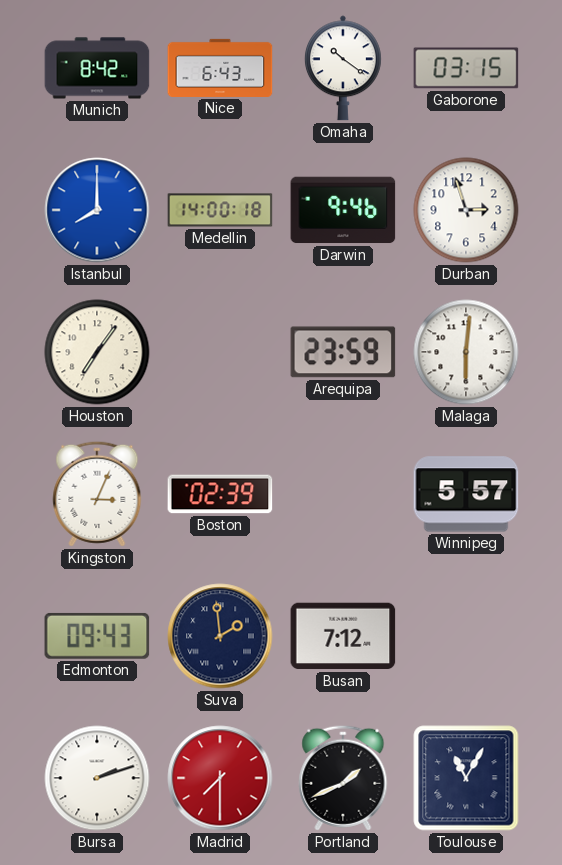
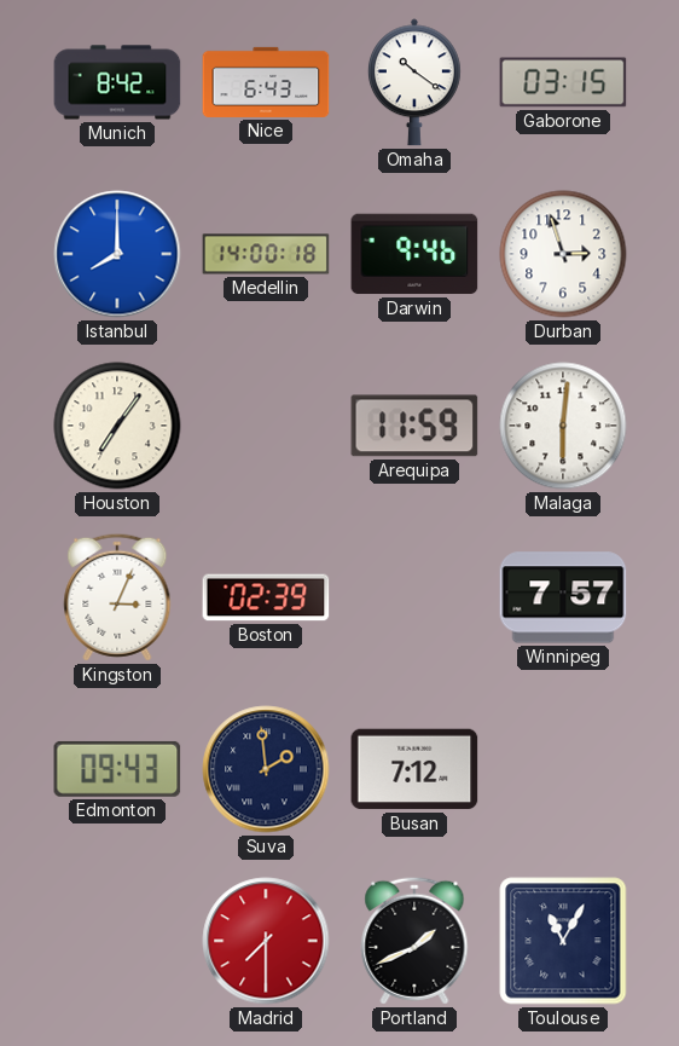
Arequipa: 23:59 -> 11:59 (414, 426)
Winnipeg: 5:57 -> 7:57 (563, 597)
Bursa: 2:12 -> none (97, 778)
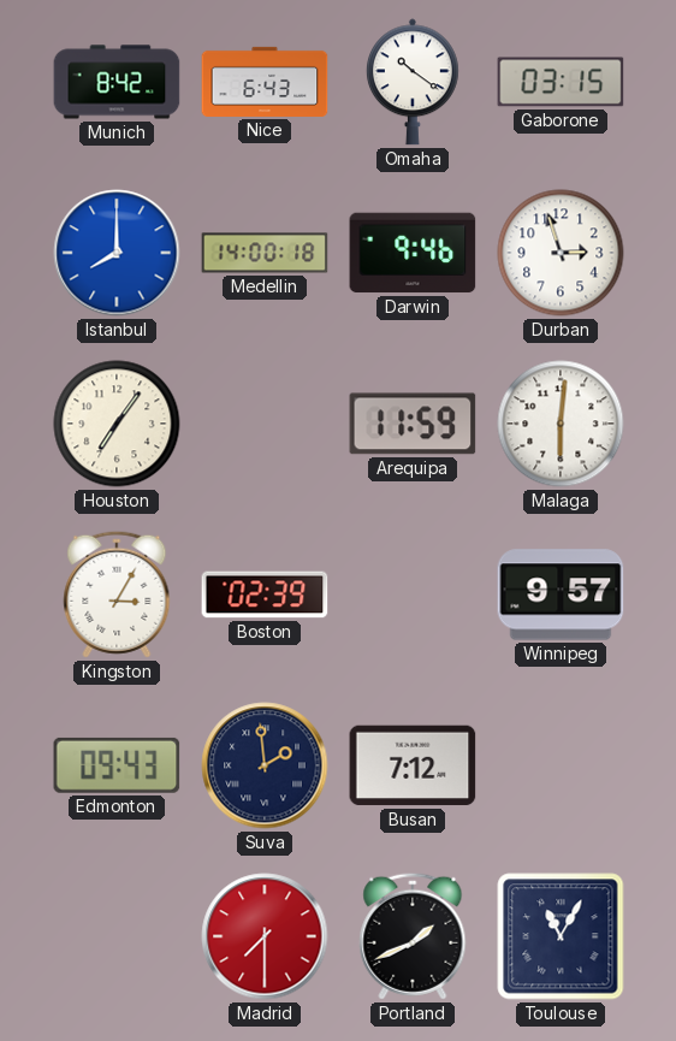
Kingston: 3:04 -> 3:05 (117, 595)
Winnipeg: 7:57 -> 9:57 (561, 595)
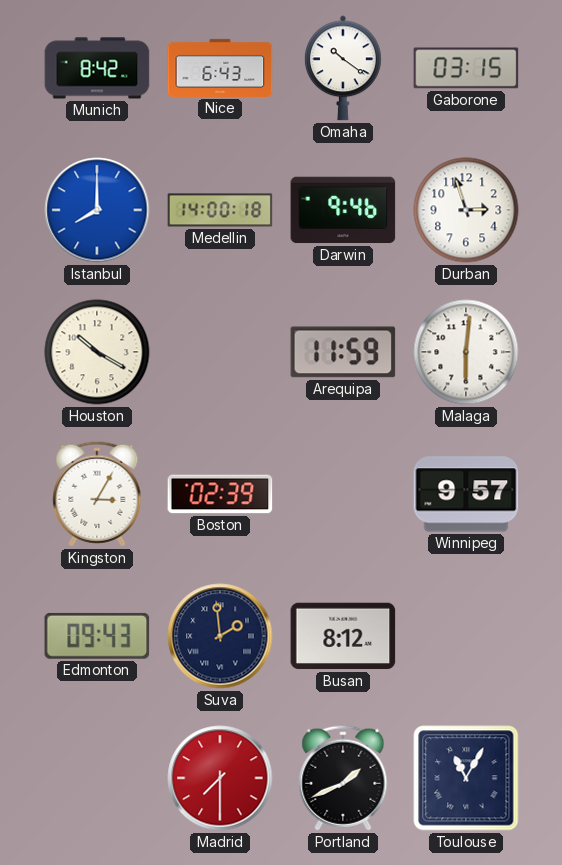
Houston: 7:06 -> 10:20 (97, 352)
Busan: 7:12 -> 8:12 (343, 636)
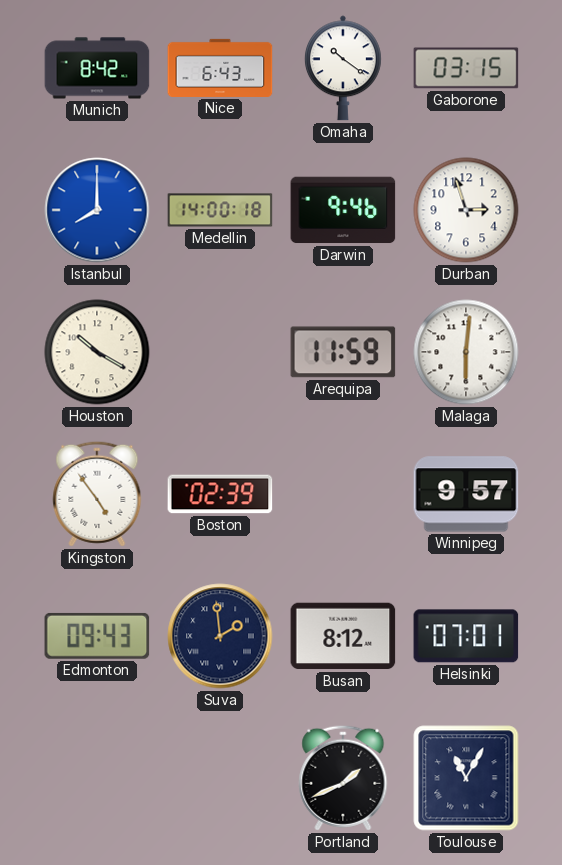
Kingston: 3:05 -> 4:54 (97, 494)
Helsinki: none -> 07:01 (466, 636)
Madrid: 7:30 -> none (220, 778)
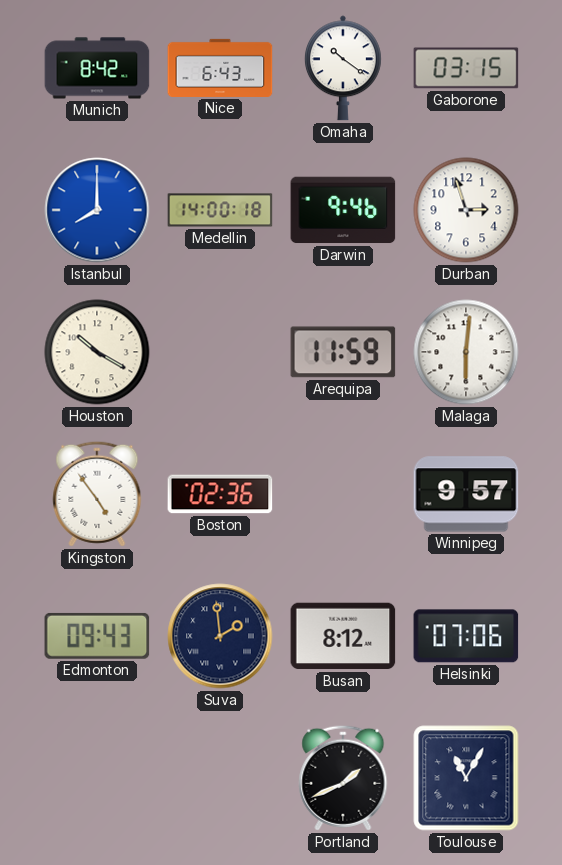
Boston: 02:39 -> 02:36 (220, 494)
Helsinki: 07:01 -> 07:06 (466, 636)
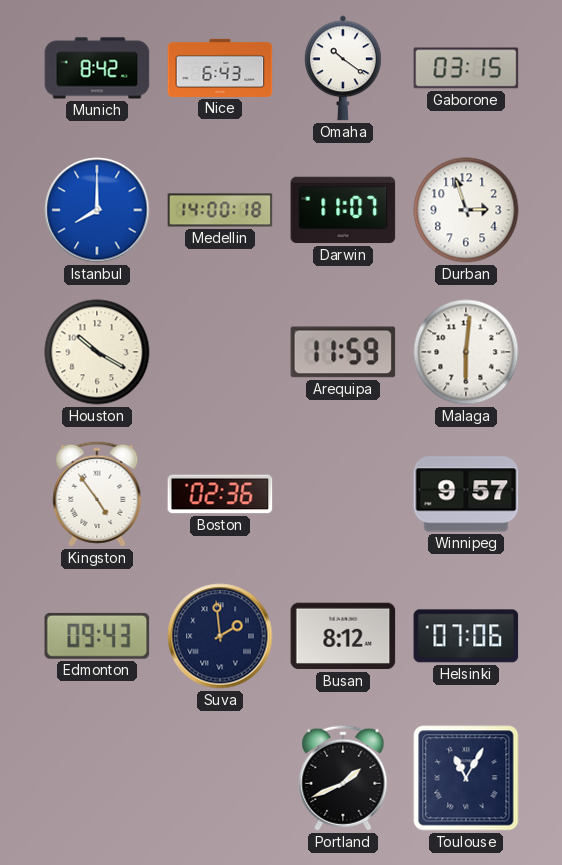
Darwin: 9:46 -> 11:07 (343, 210)
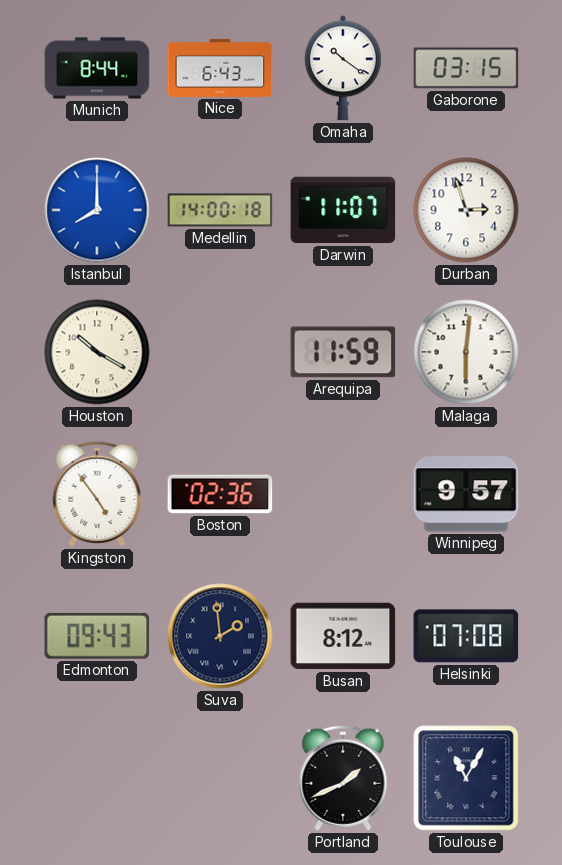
Munich: 8:42 -> 8:44 (97, 68)
Helsinki: 07:06 -> 07:08 (466, 636)
